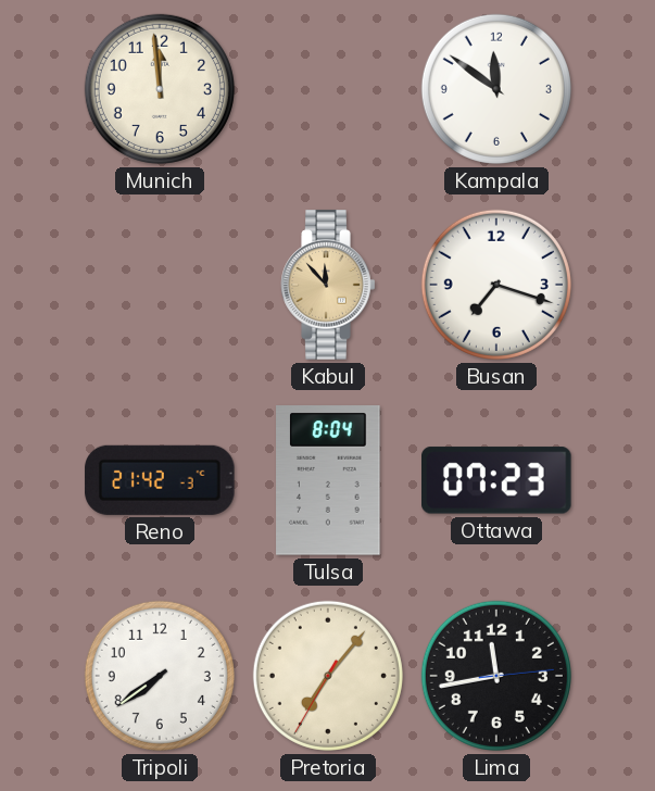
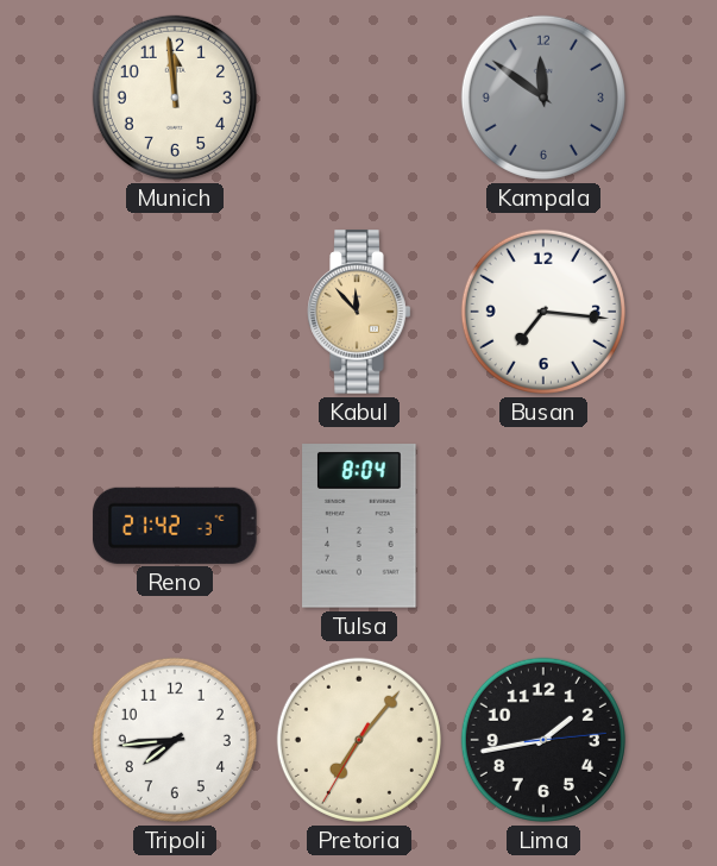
Kampala dial: white -> grey (543, 98)
Busan: 7:18 -> 7:16 (543, 312)
Ottawa: 07:23 -> none (497, 480)
Tripoli: 7:39 -> 7:44 (175, 740)
Lima: 11:43 -> 1:43 (543, 740)
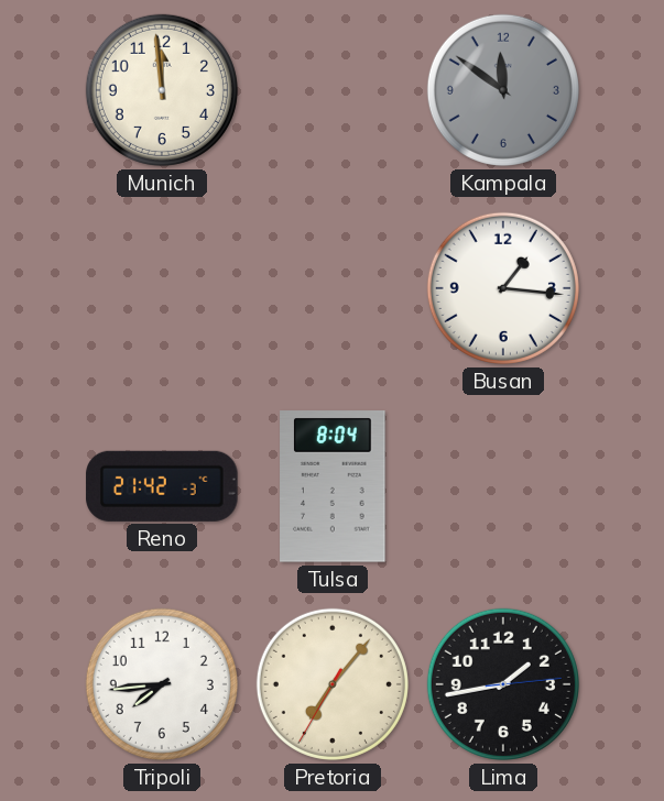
Kabul: 11:53 -> none (359, 312)
Busan: 7:16 -> 1:16 (503, 288)
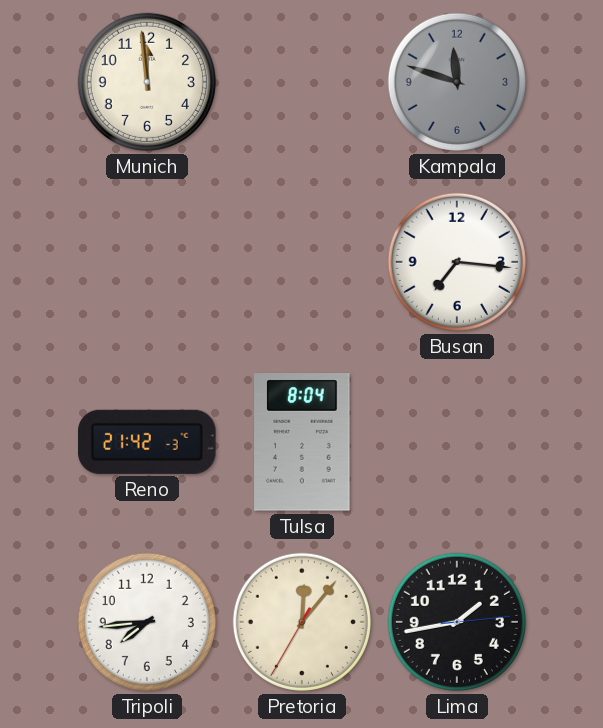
Kampala: 11:51 -> 11:48 (457, 82)
Busan: 1:16 -> 7:16 (457, 262)
Pretoria: 7:06 -> 12:06 (302, 622)
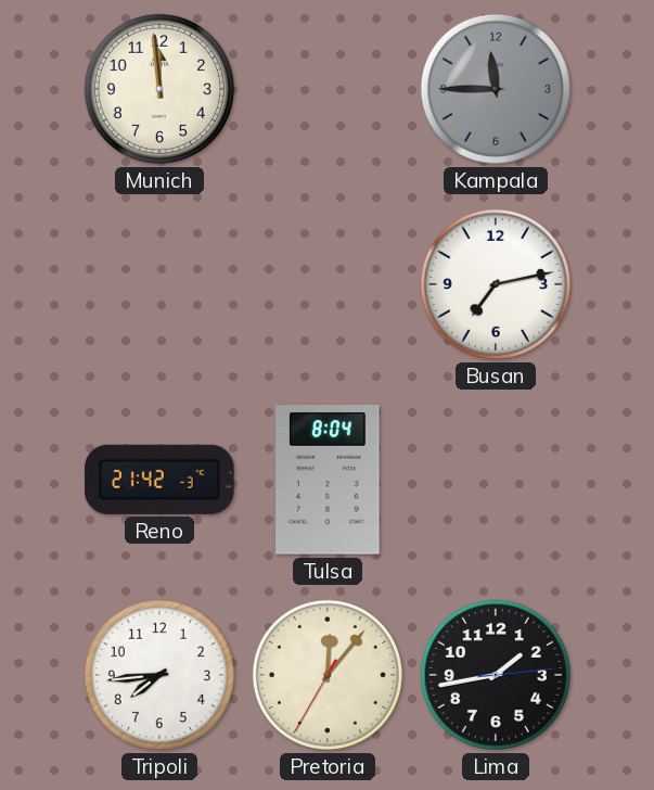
Kampala: 11:48 -> 11:45 (496, 89)
Busan: 7:16 -> 7:13 (496, 284)
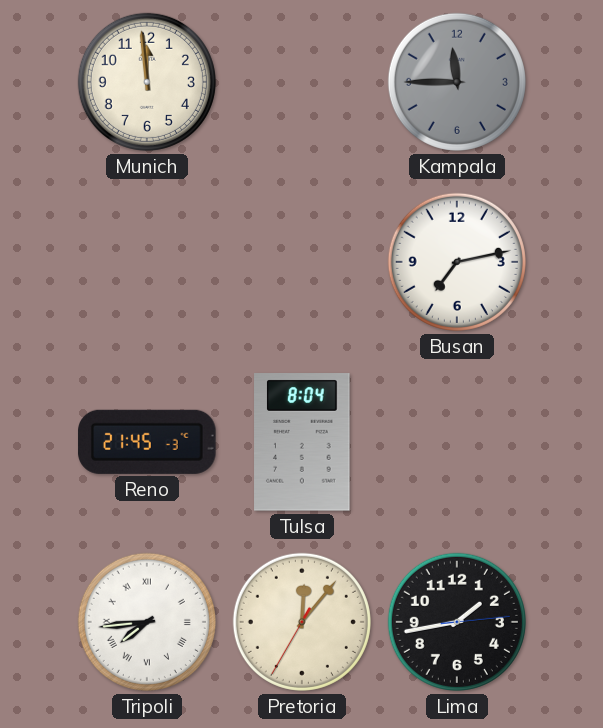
Reno: 21:42 -> 21:45 (147, 442)
Tripoli numerals: Arabic -> Roman (147, 622)
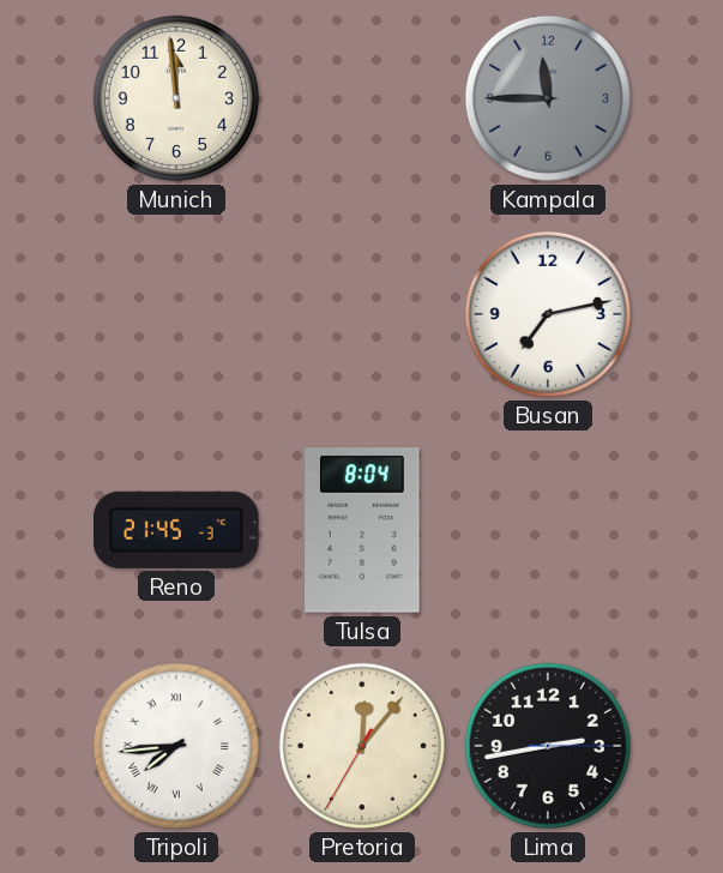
Lima: 1:43 -> 2:43 (548, 746)
